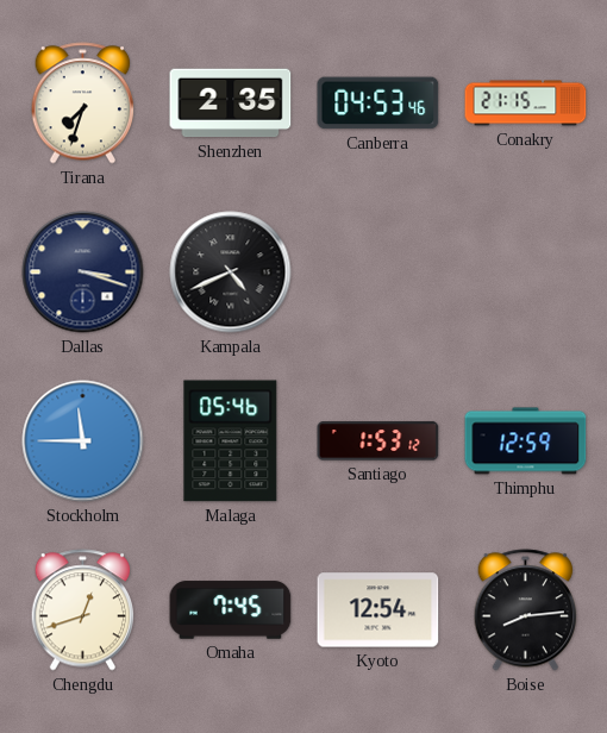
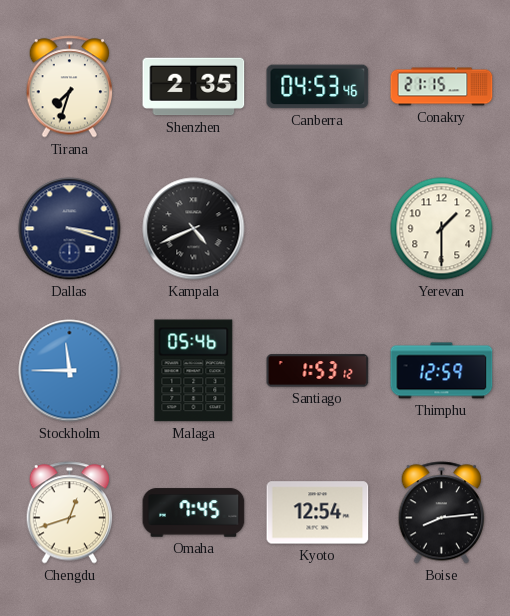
Yerevan: none -> 1:30 (442, 229)
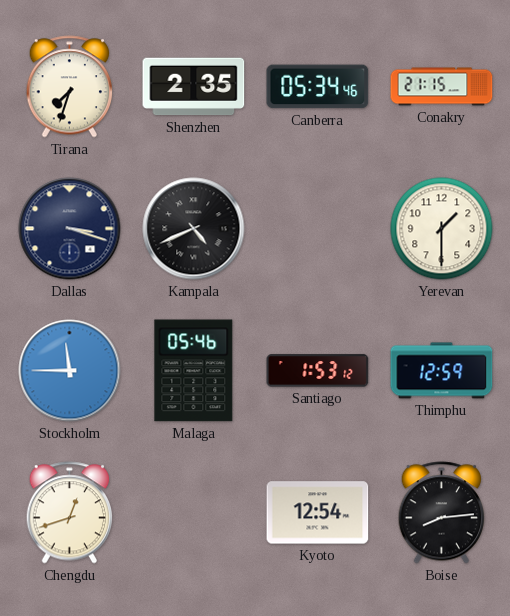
Canberra: 04:53 -> 05:34 (318, 87)
Omaha: 7:45 -> none (194, 513)
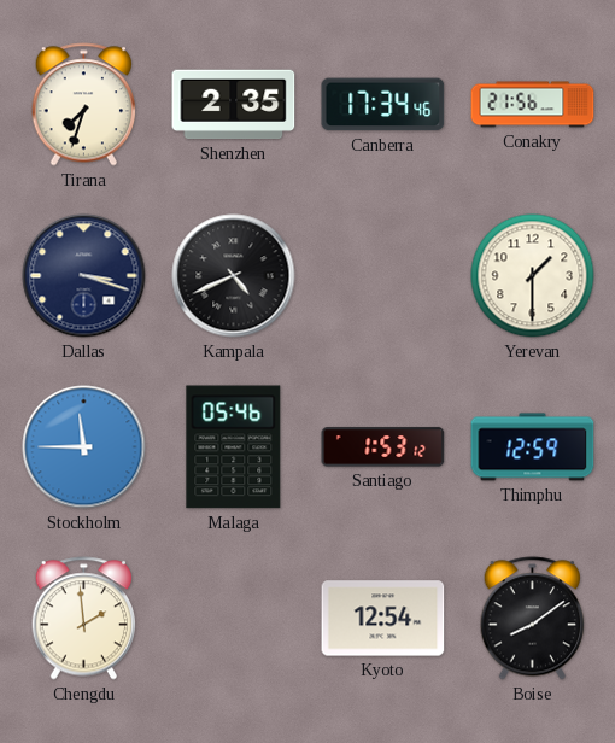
Canberra: 05:34 -> 17:34 (383, 105)
Conakry: 21:15 -> 21:56 (533, 105)
Chengdu: 12:42 -> 1:59 (84, 619)
Boise: 8:14 -> 8:09 (533, 619)
